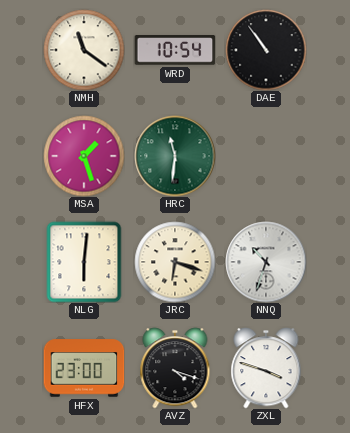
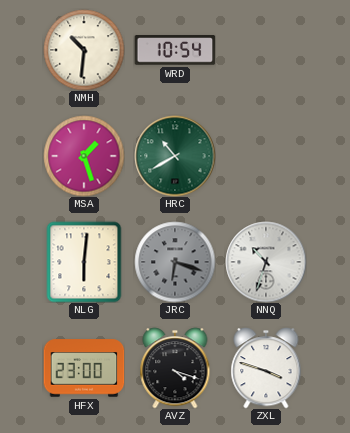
NMH: 11:21 -> 10:31 (84, 50)
DAE: 10:54 -> none (266, 50)
HRC: 11:31 -> 10:40 (175, 156)
JRC dial: cream -> grey (175, 262)
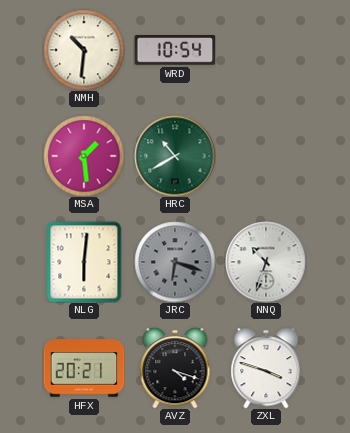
MSA: 1:27 -> 1:29 (84, 156)
HFX: 23:00 -> 20:21 (84, 368)
